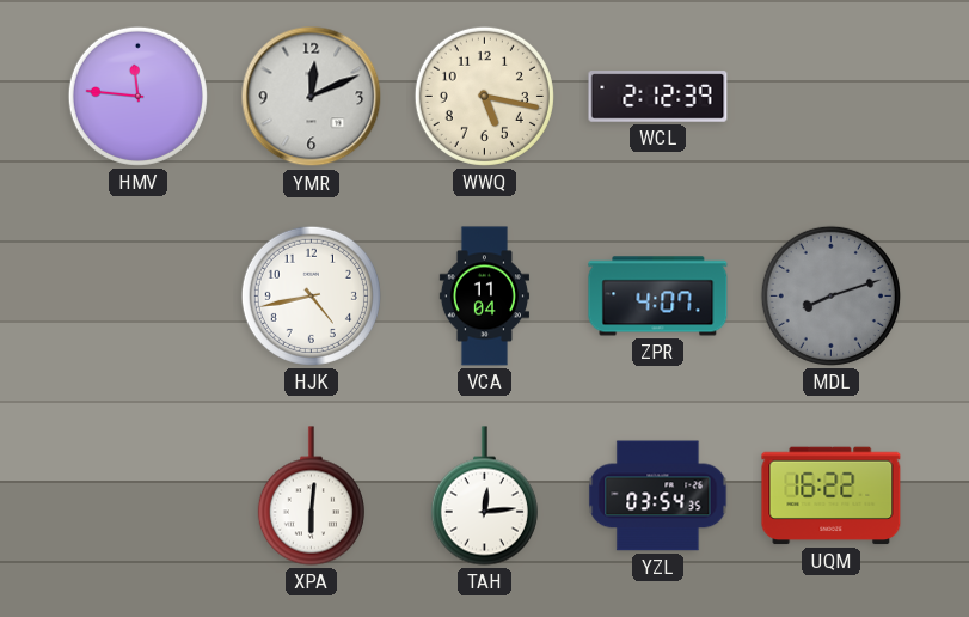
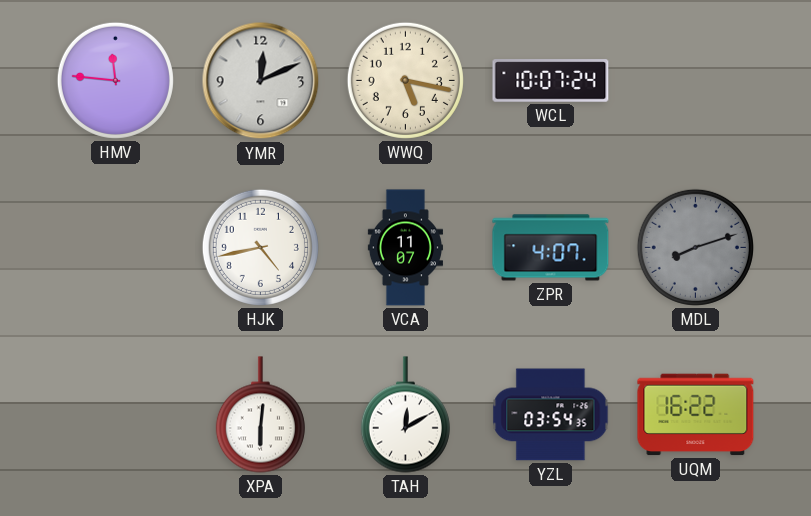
WCL: 2:12 -> 10:07 (551, 81)
VCA: 11:04 -> 11:07 (405, 248)
TAH: 12:14 -> 12:10 (405, 415)
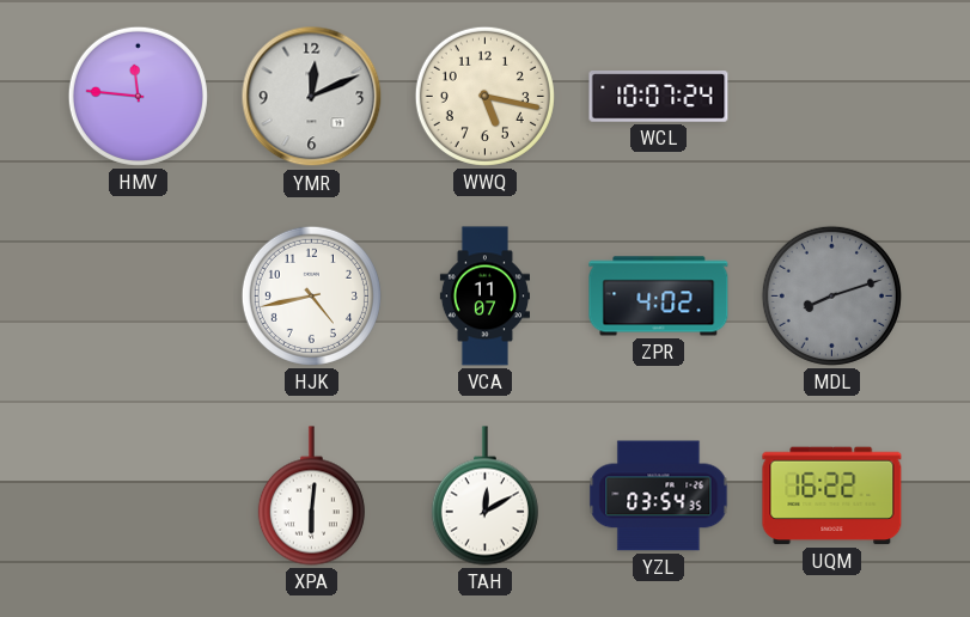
ZPR: 4:07 -> 4:02 (659, 297)
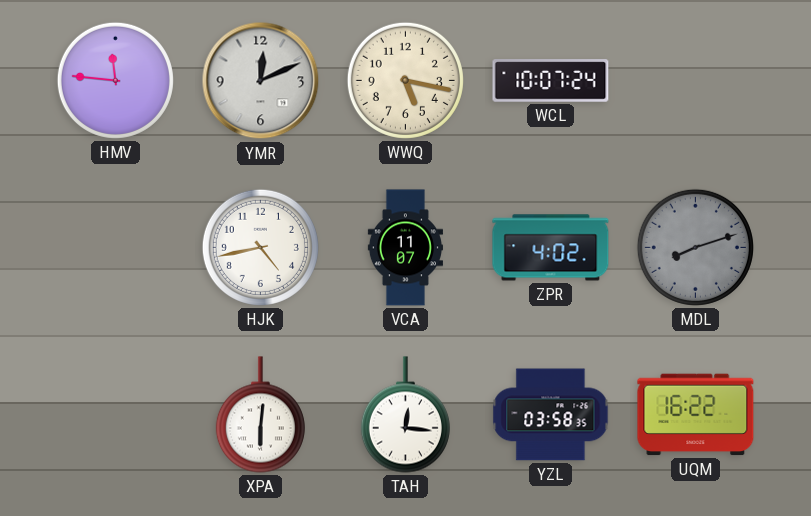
TAH: 12:10 -> 12:16 (405, 415)
YZL: 03:54 -> 03:58 (551, 415)
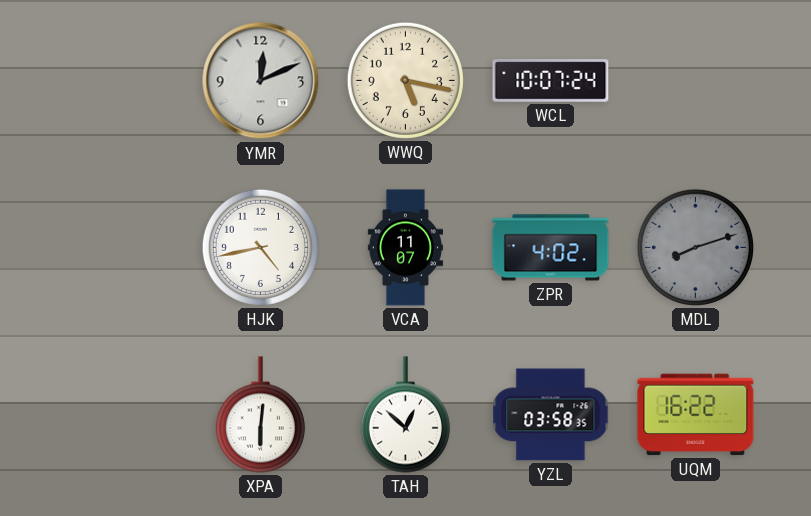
HMV: 11:46 -> none (115, 80)
TAH: 12:16 -> 12:52 (405, 415)
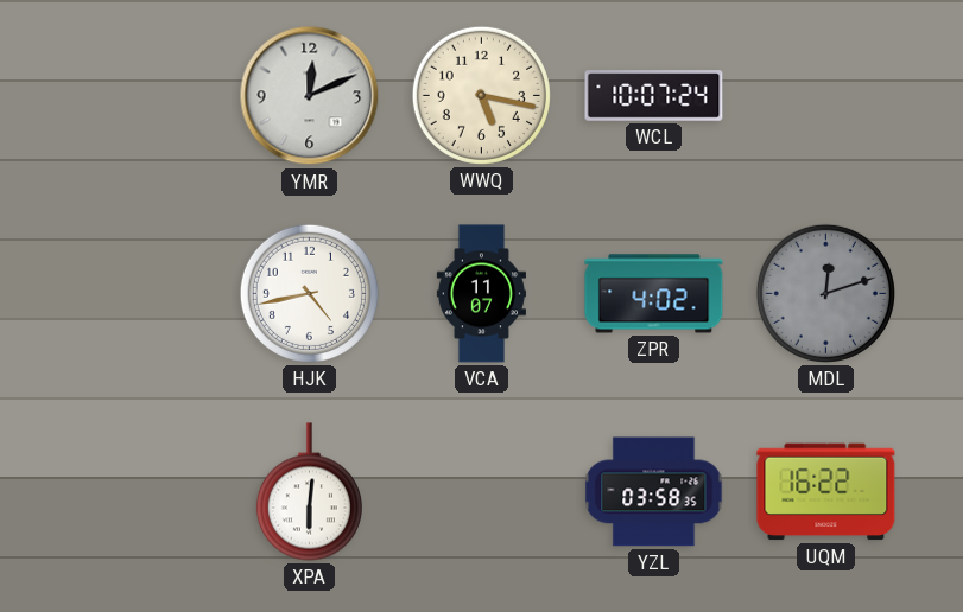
MDL: 8:12 -> 12:12 (825, 293)
TAH: 12:52 -> none (405, 415)
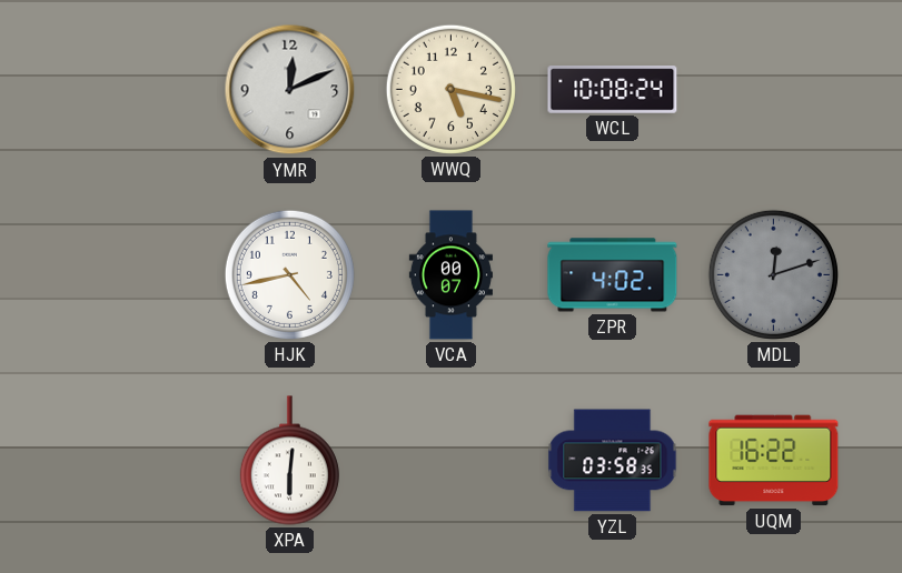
WCL: 10:07 -> 10:08 (613, 90)
VCA: 11:07 -> 00:07 (450, 275)
